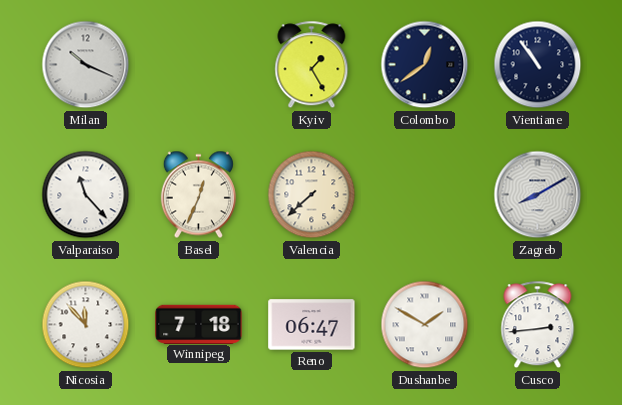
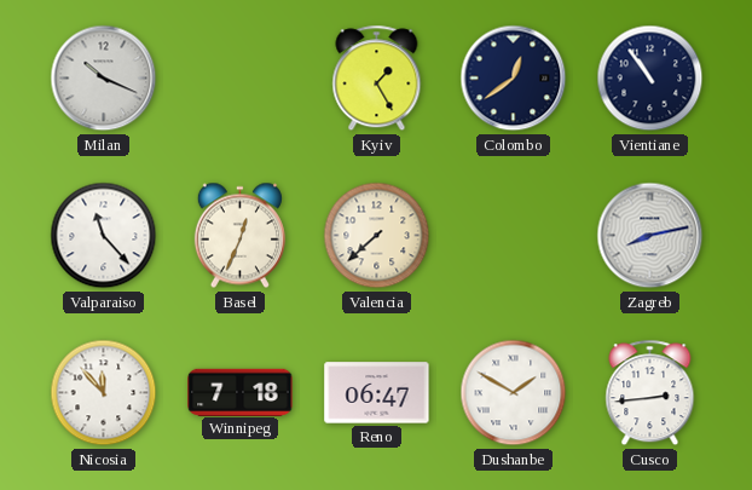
Zagreb: 8:10 -> 8:13 (650, 236)
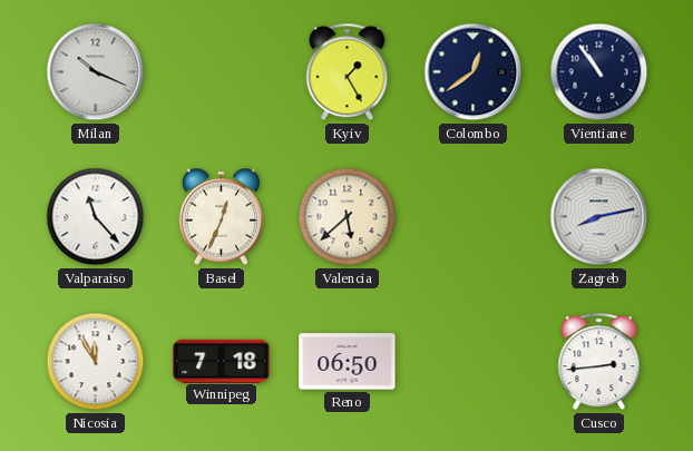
Valencia: 7:38 -> 5:38 (348, 217)
Nicosia: 11:53 -> 11:55 (96, 362)
Reno: 06:47 -> 06:50 (348, 362)
Dushanbe: 1:50 -> none (514, 393)
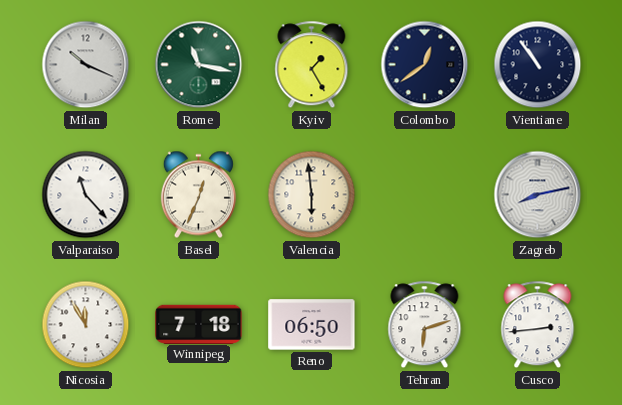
Rome: none -> 11:17 (199, 65)
Valencia: 5:38 -> 5:59 (312, 195)
Tehran: none -> 6:12 (425, 325)
